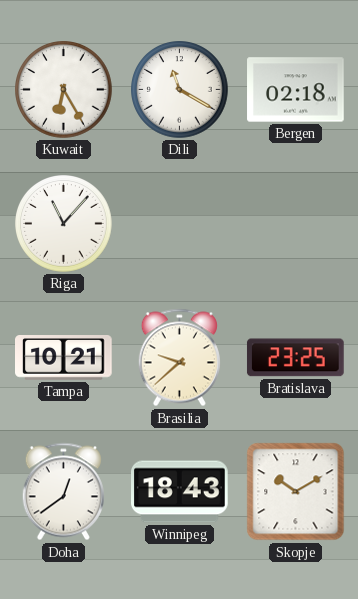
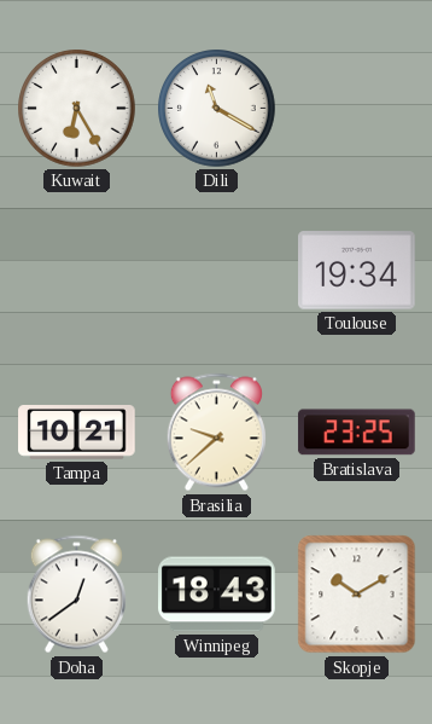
Bergen: 02:18 -> none (296, 90)
Riga: 11:07 -> none (64, 224)
Toulouse: none -> 19:34 (357, 271)
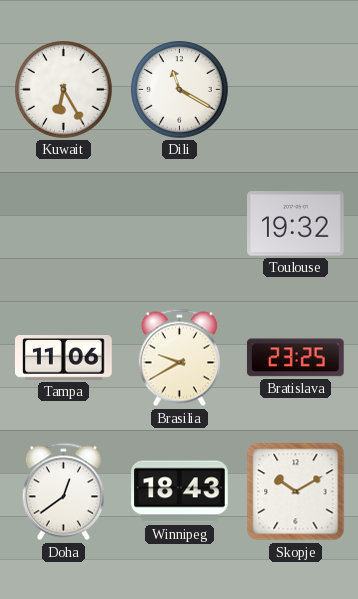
Toulouse: 19:34 -> 19:32 (296, 224)
Tampa: 10:21 -> 11:06 (64, 358)
Brasilia: 9:38 -> 9:40 (179, 358)
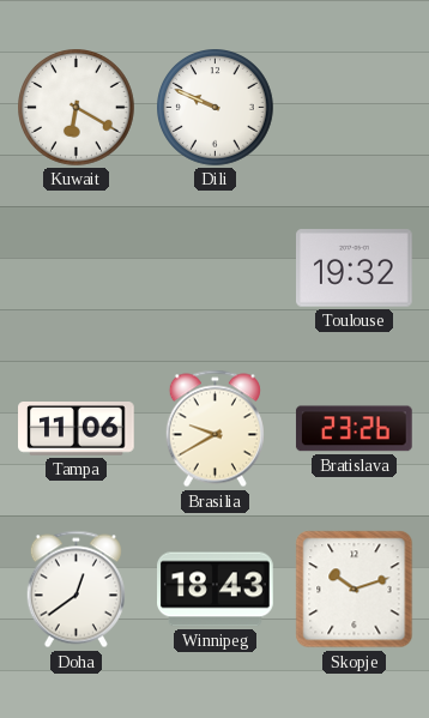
Kuwait: 6:25 -> 6:20 (77, 108)
Dili: 11:20 -> 9:49 (216, 108)
Bratislava: 23:25 -> 23:26 (354, 429)
Skopje: 10:10 -> 10:12 (355, 590)
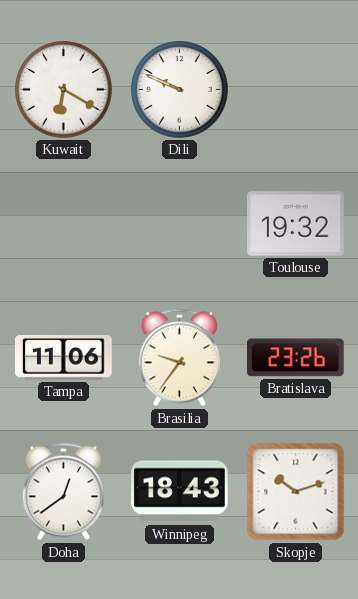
Brasilia: 9:40 -> 9:36 (179, 358)
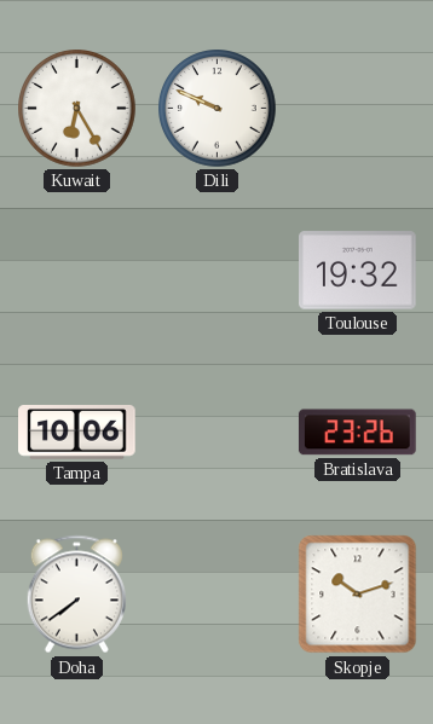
Kuwait: 6:20 -> 6:25 (77, 109)
Tampa: 11:06 -> 10:06 (77, 433)
Brasilia: 9:36 -> none (179, 358)
Doha: 12:39 -> 7:39 (76, 595)
Winnipeg: 18:43 -> none (180, 492)
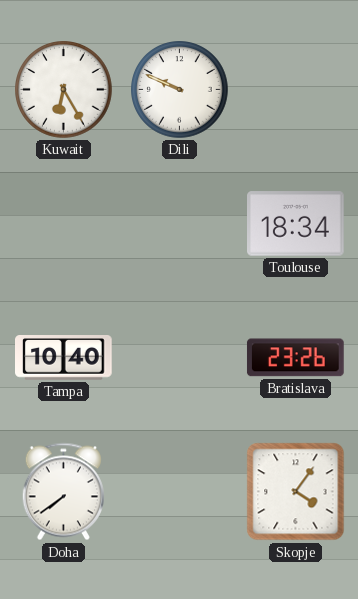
Toulouse: 19:32 -> 18:34 (296, 224)
Tampa: 10:06 -> 10:40 (64, 358)
Skopje: 10:12 -> 4:06 (296, 492)
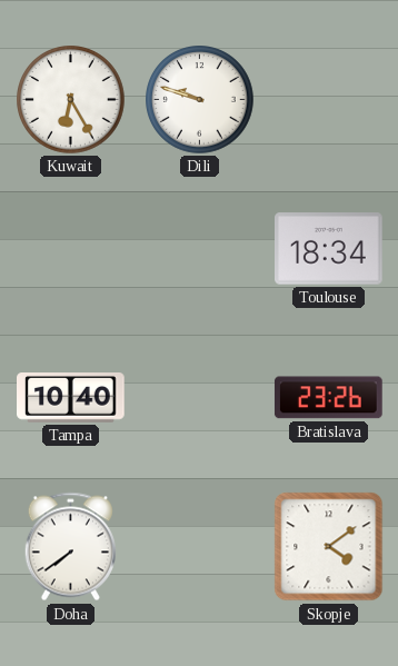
Dili: 9:49 -> 9:48 (200, 100)
Skopje: 4:06 -> 4:09 (329, 547)
